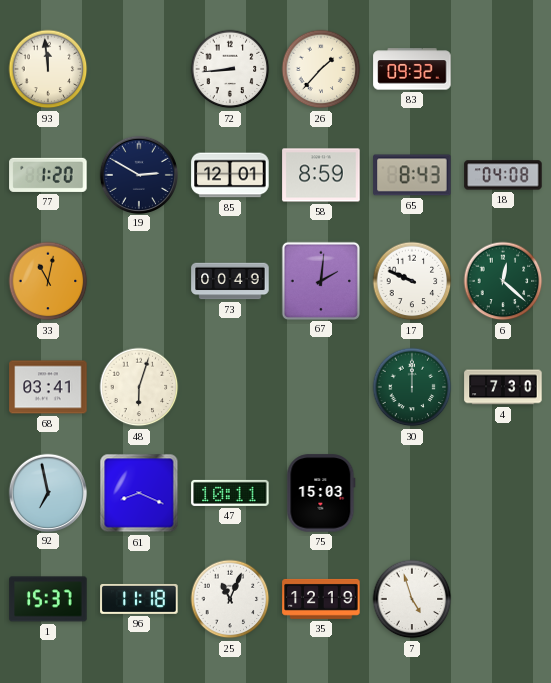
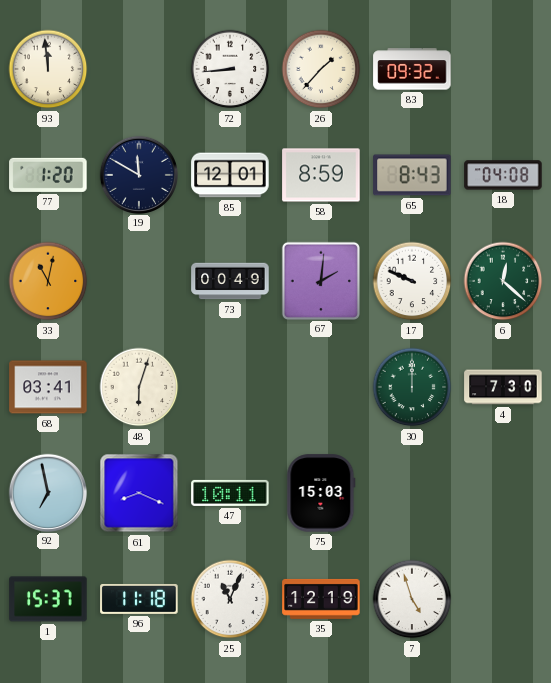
19: 2:50 -> 11:50 (138, 174)
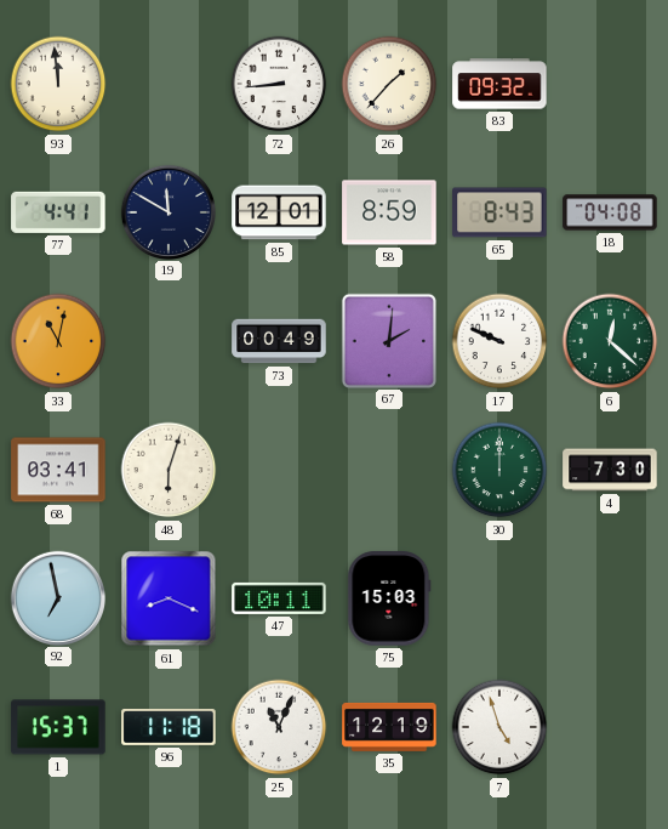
77: 1:20 -> 4:41 (58, 212)
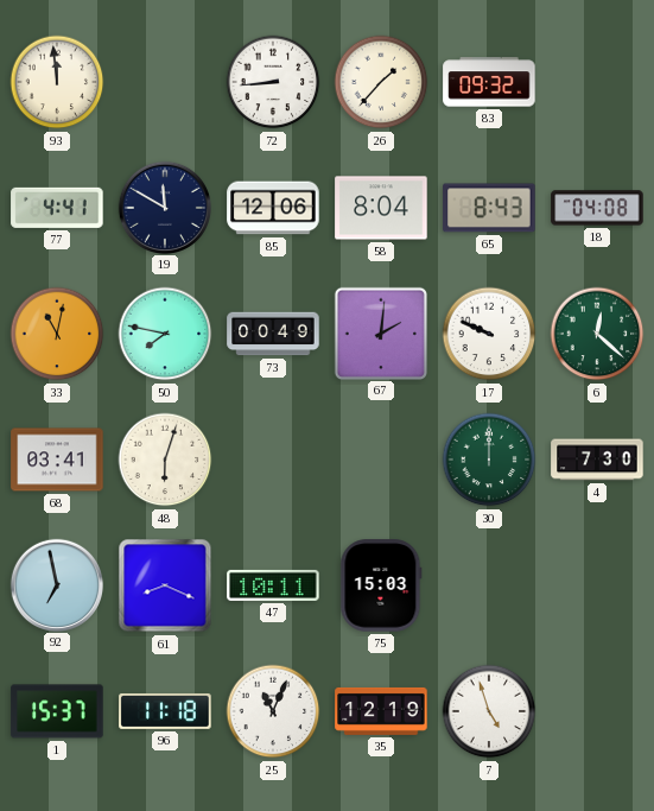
85: 12:01 -> 12:06 (273, 208)
58: 8:59 -> 8:04 (381, 208)
50: none -> 7:47 (165, 334)
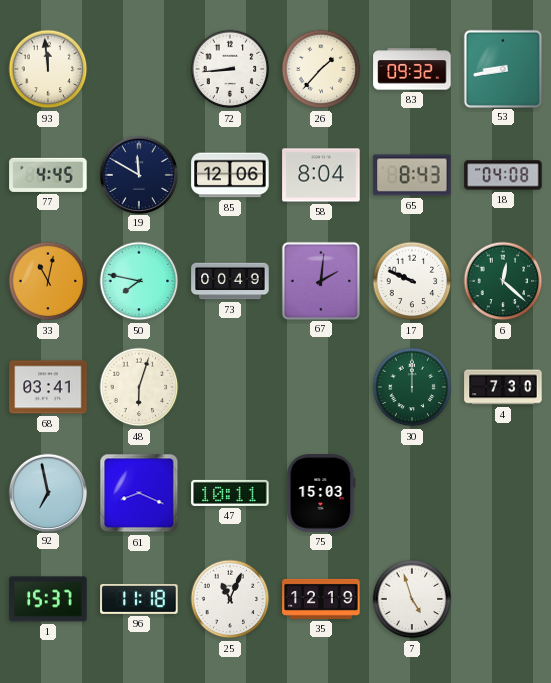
53: none -> 8:43 (502, 68)
77: 4:41 -> 4:45 (48, 175)
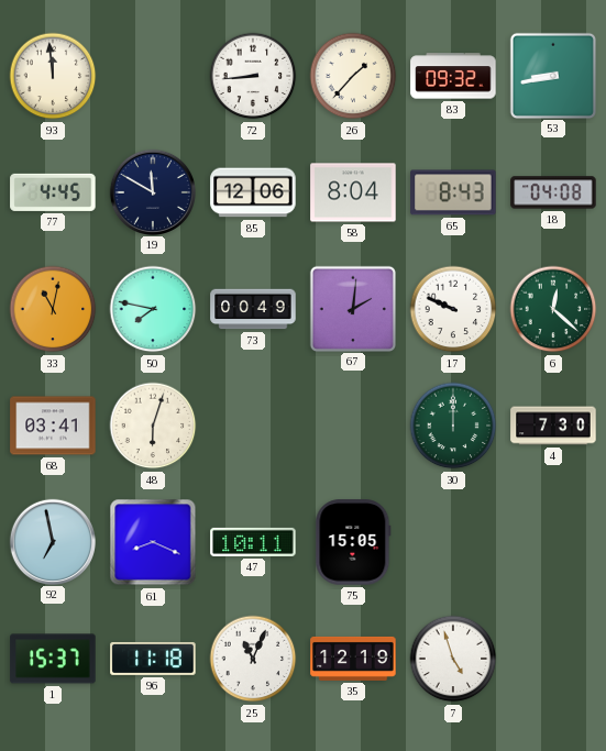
75: 15:03 -> 15:05 (353, 542)
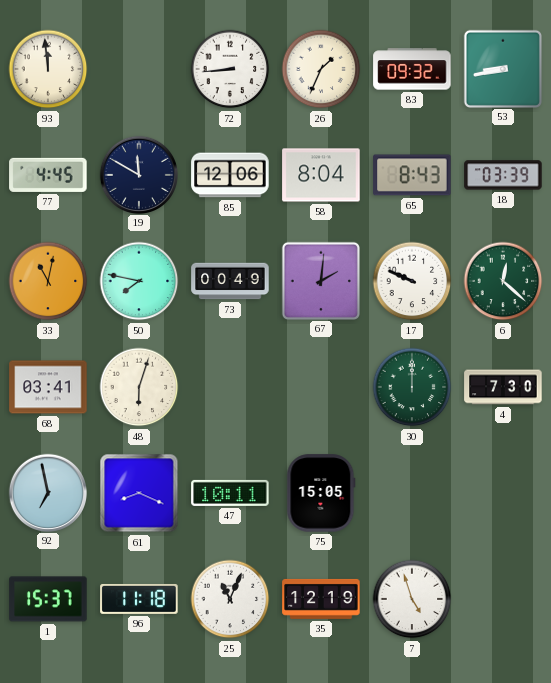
26: 1:37 -> 1:34 (321, 69)
18: 04:08 -> 03:39 (503, 175)
